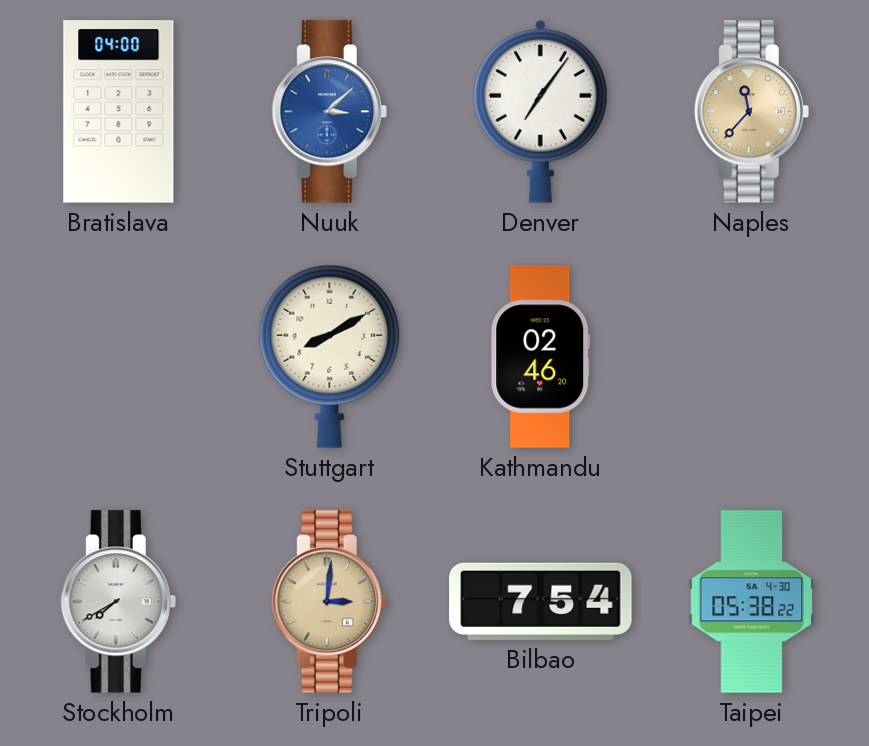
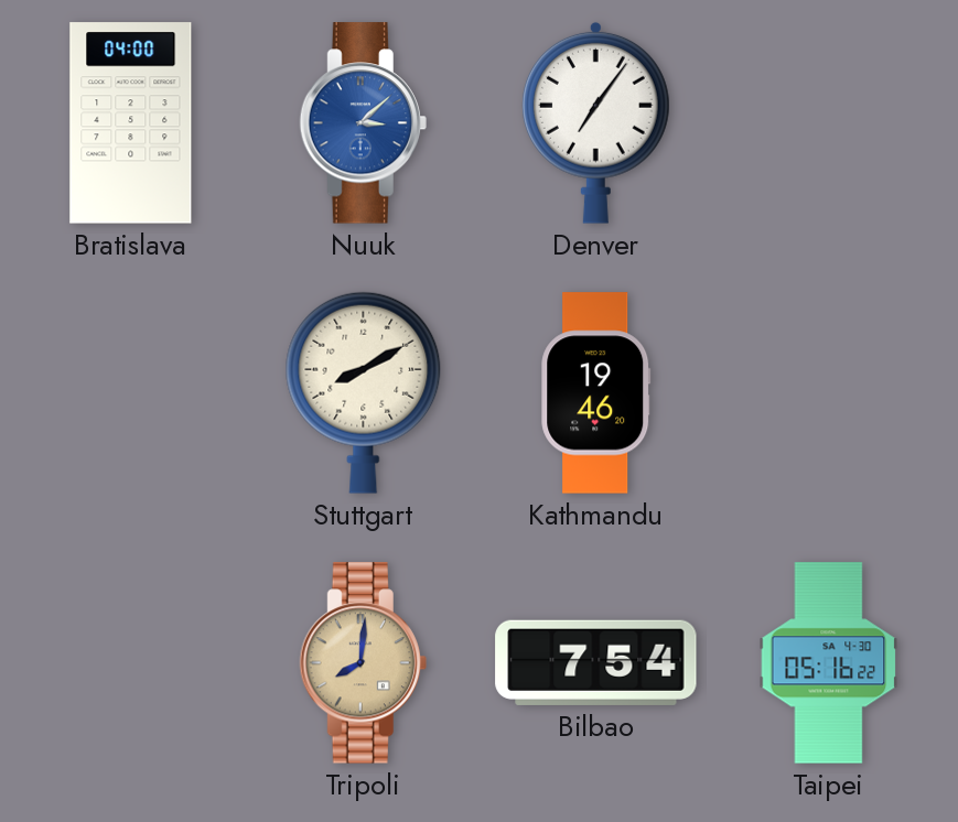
Naples: 11:37 -> none (751, 112)
Kathmandu: 02:46 -> 19:46 (596, 393)
Stockholm: 7:40 -> none (118, 602)
Tripoli: 3:01 -> 8:01 (363, 663)
Taipei: 05:38 -> 05:16 (829, 663)
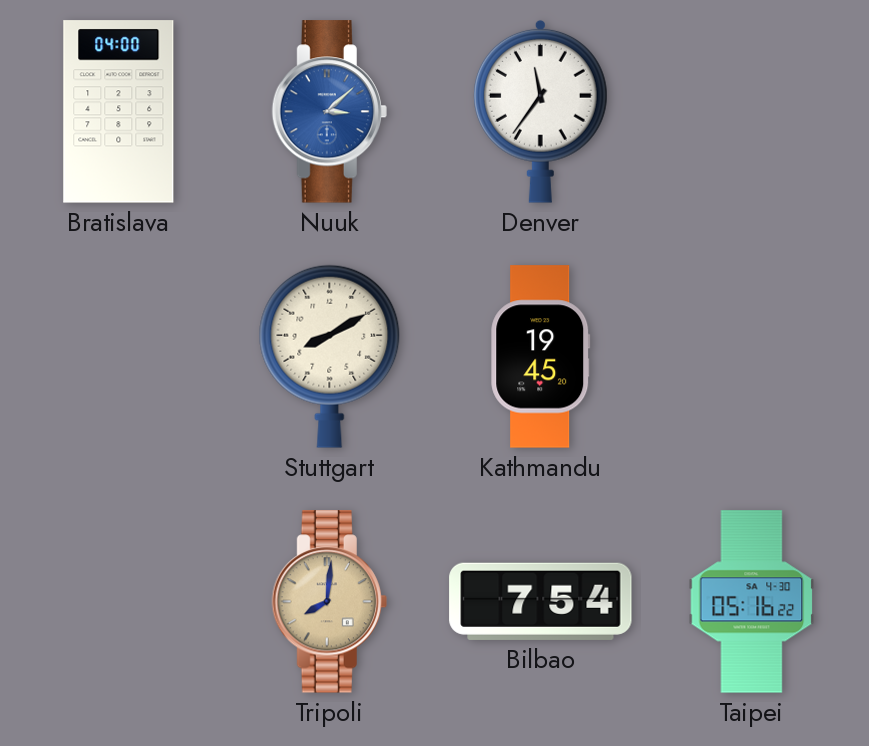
Denver: 7:06 -> 11:36 (540, 111)
Kathmandu: 19:46 -> 19:45 (541, 357)
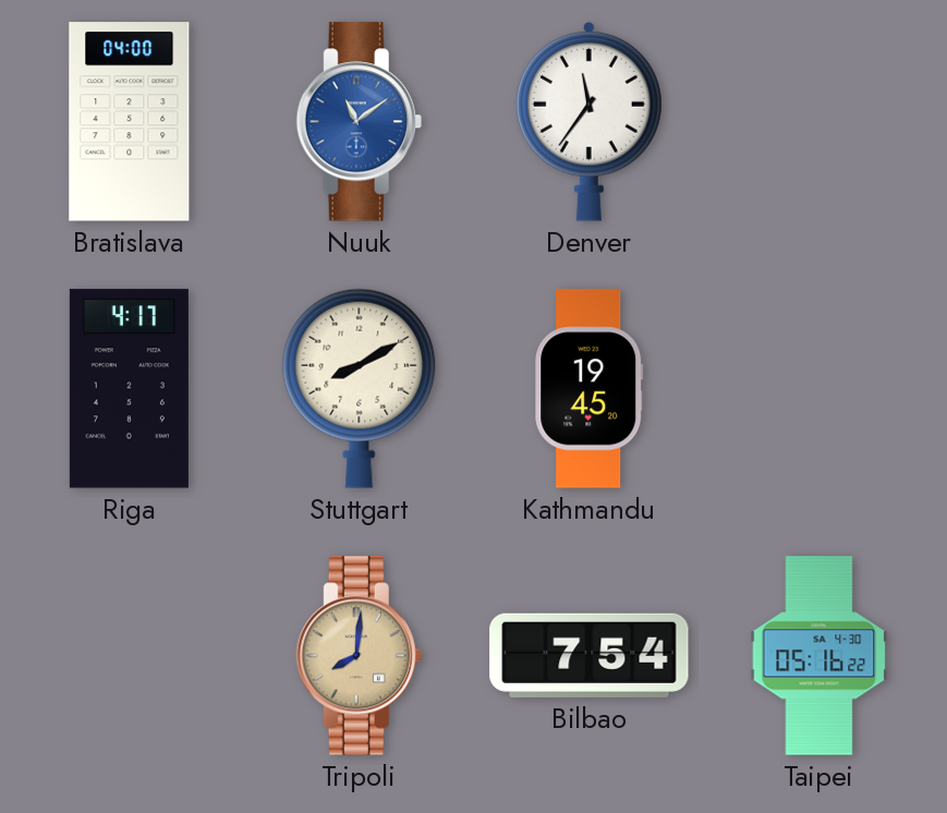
Nuuk: 3:08 -> 11:09 (359, 122)
Riga: none -> 4:17 (129, 389)
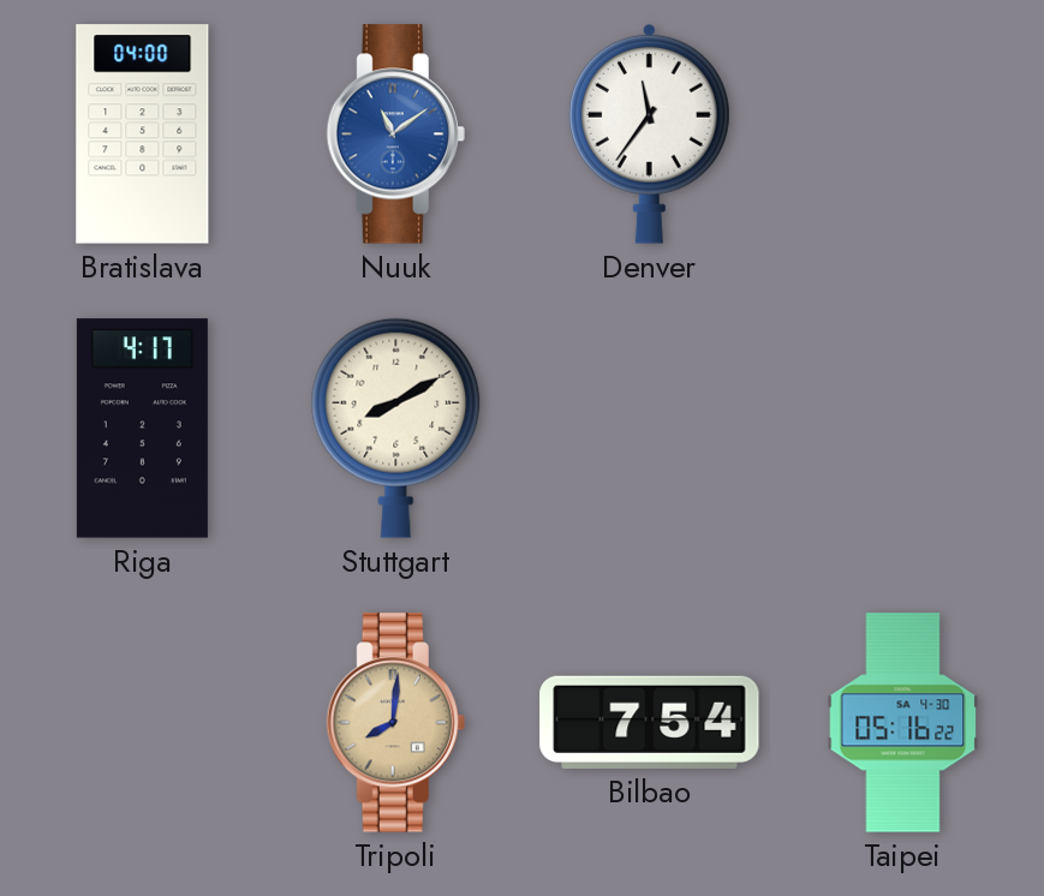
Kathmandu: 19:45 -> none (590, 389)
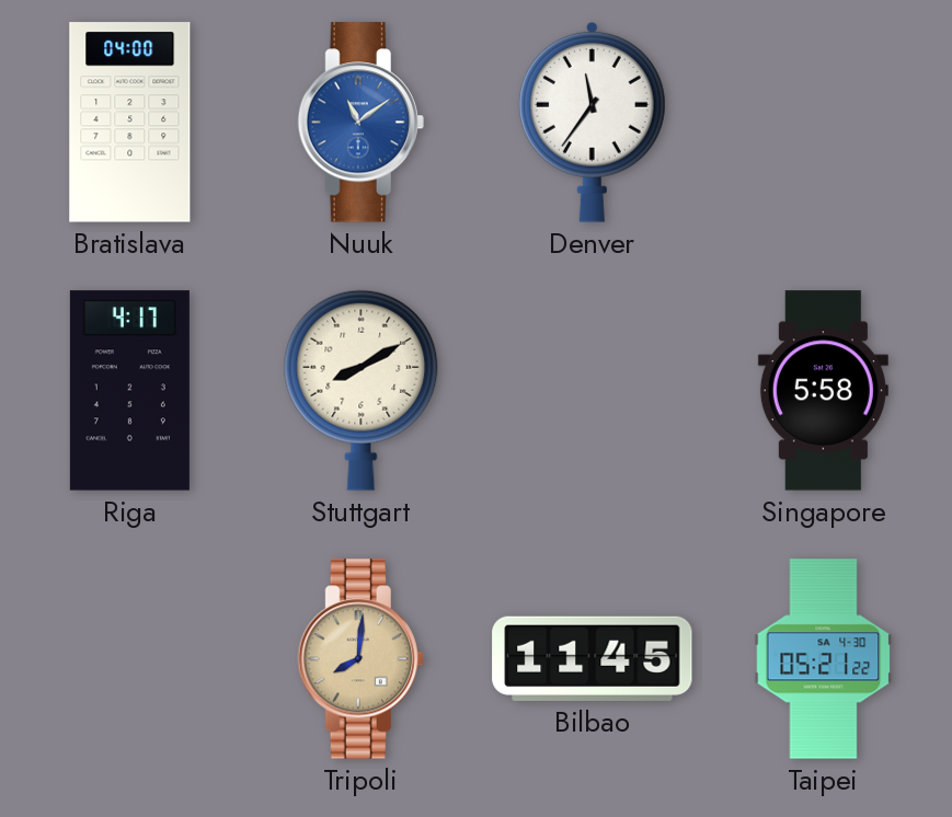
Singapore: none -> 5:58 (823, 391)
Bilbao: 7:54 -> 11:45 (593, 658)
Taipei: 05:16 -> 05:21 (824, 659)
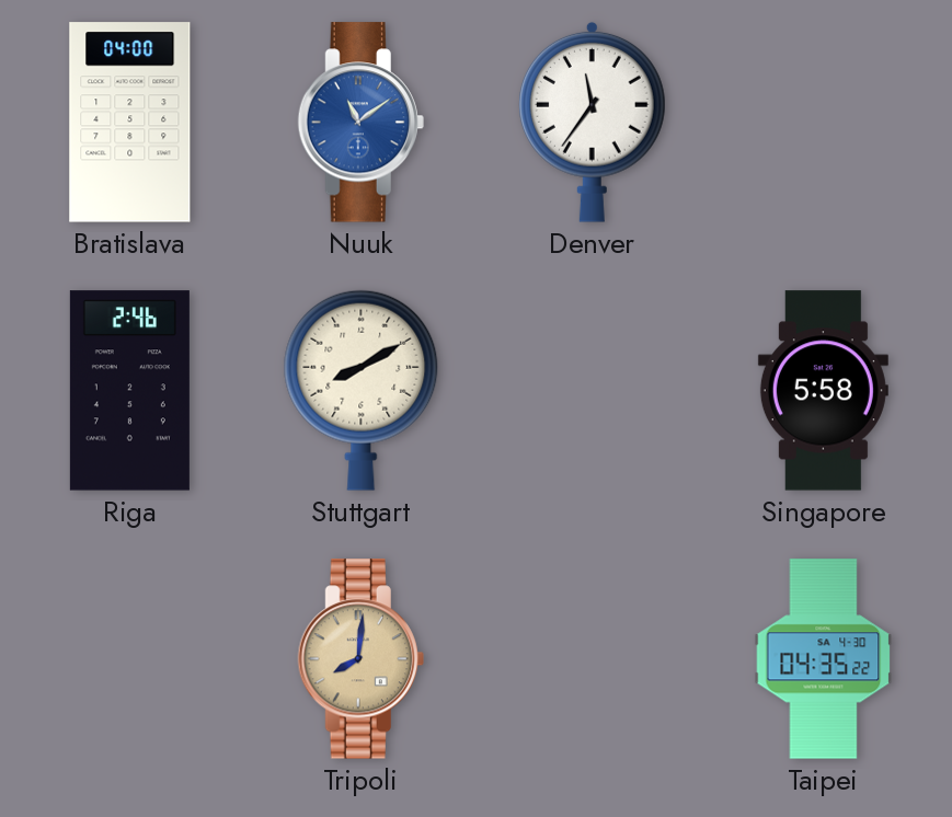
Riga: 4:17 -> 2:46 (129, 391)
Bilbao: 11:45 -> none (593, 658)
Taipei: 05:21 -> 04:35 (824, 659)
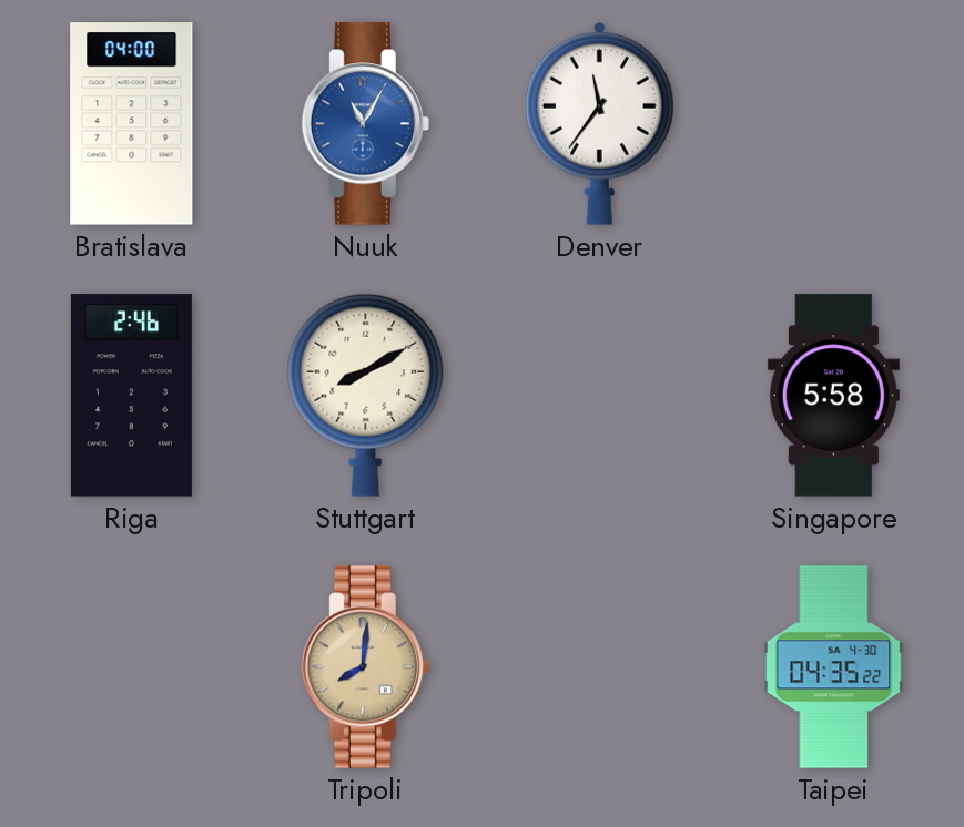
Nuuk: 11:09 -> 11:05 (365, 124)
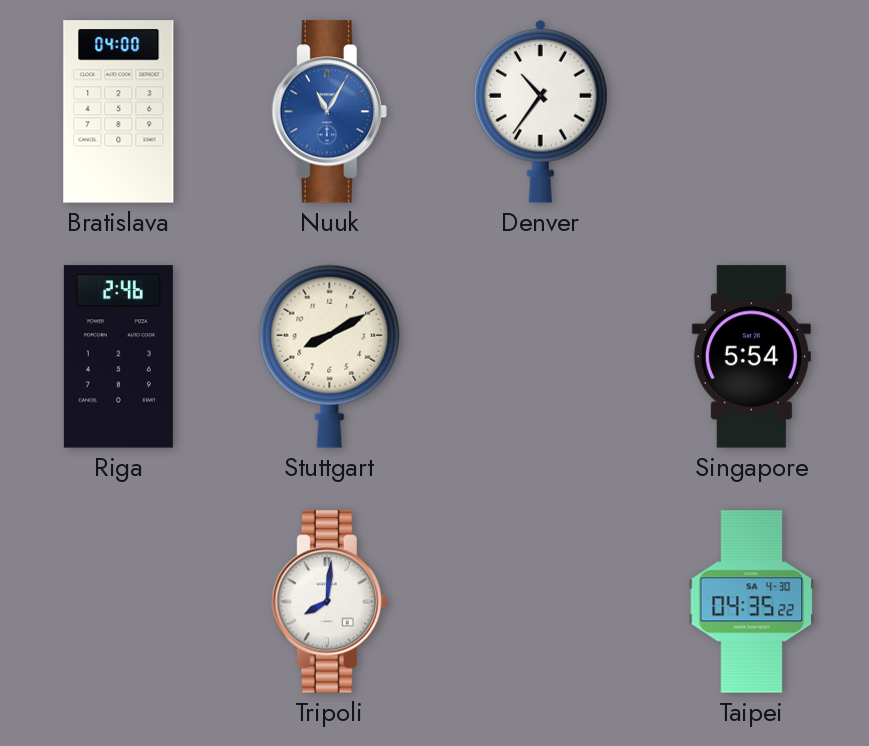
Denver: 11:36 -> 10:36 (540, 111)
Singapore: 5:58 -> 5:54 (751, 357)
Tripoli dial: champagne -> white (329, 602)
